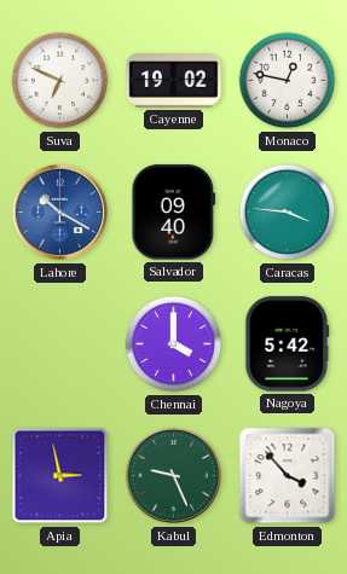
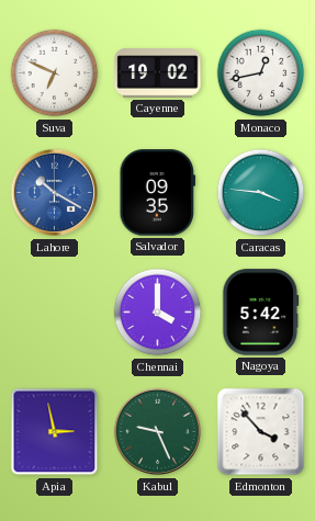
Monaco: 12:47 -> 12:43 (261, 73)
Salvador: 09:40 -> 09:35 (158, 193)
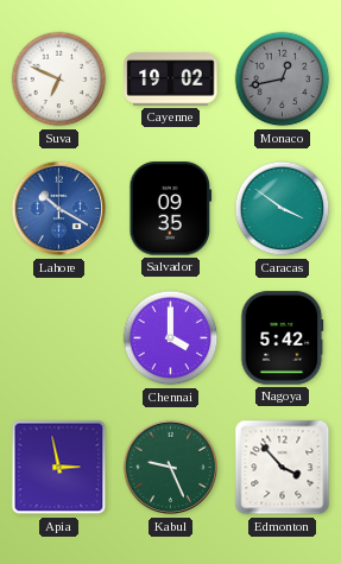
Monaco dial: white -> grey (283, 80)
Caracas: 3:46 -> 3:51 (283, 209)
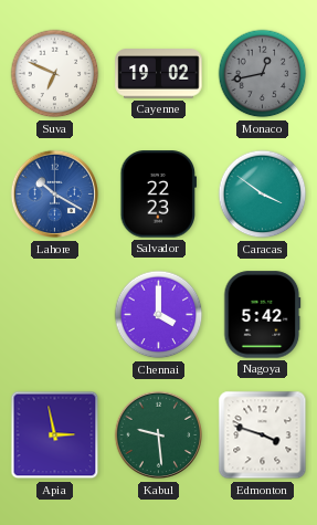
Salvador: 09:35 -> 22:23 (159, 195)
Kabul: 9:26 -> 9:29 (159, 435)
Edmonton: 3:53 -> 3:48 (263, 435)
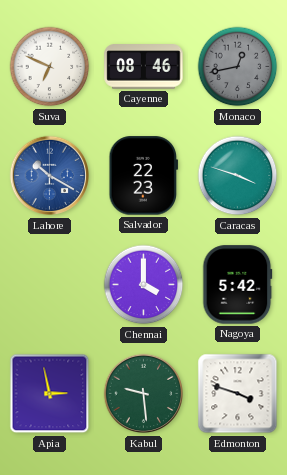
Cayenne: 19:02 -> 08:46 (144, 67)
Caracas: 3:51 -> 3:48 (238, 176)
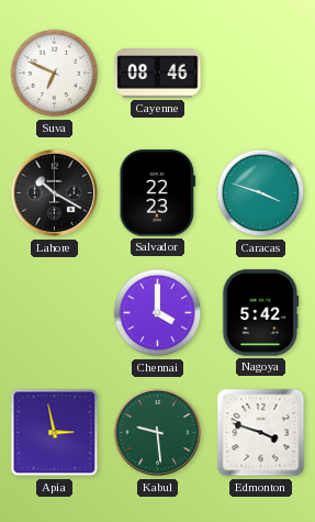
Monaco: 12:43 -> none (238, 67)
Lahore dial: blue -> black (55, 193)
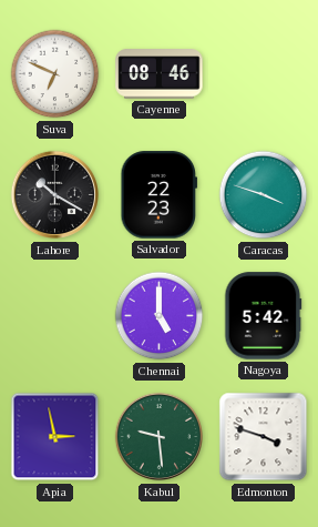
Chennai: 4:00 -> 5:00 (160, 316)
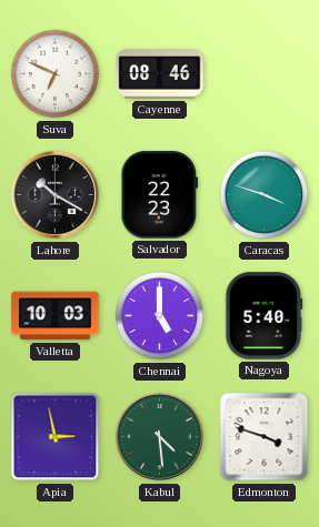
Valletta: none -> 10:03 (56, 316)
Nagoya: 5:42 -> 5:40 (265, 316)
Kabul: 9:29 -> 4:29 (160, 437)
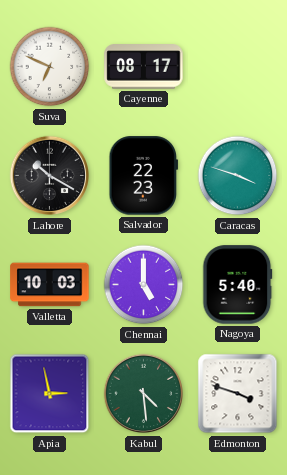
Cayenne: 08:46 -> 08:17 (144, 67)
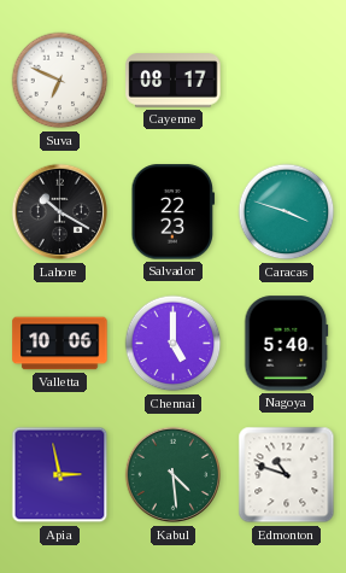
Valletta: 10:03 -> 10:06 (60, 344)
Edmonton: 3:48 -> 10:48 (287, 475)
